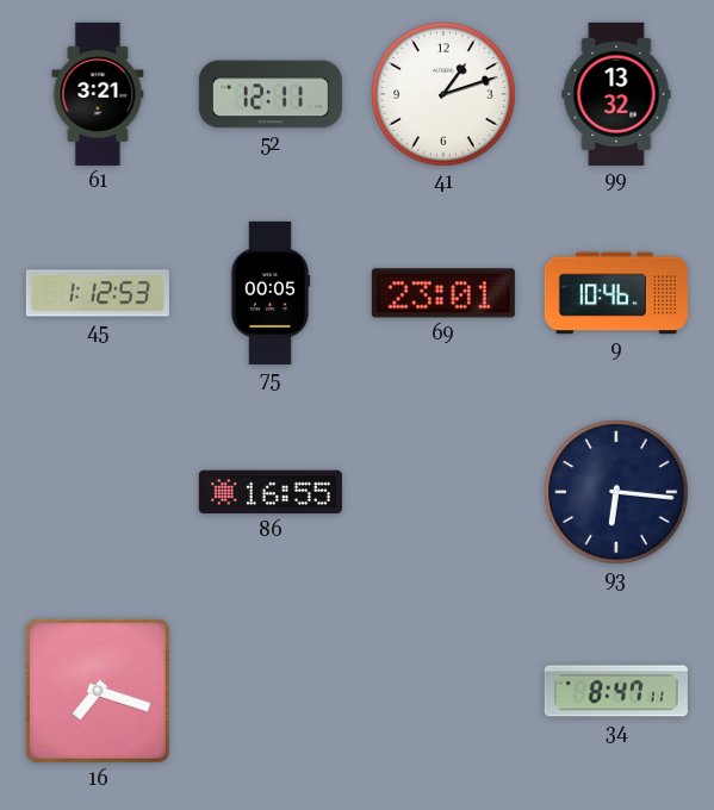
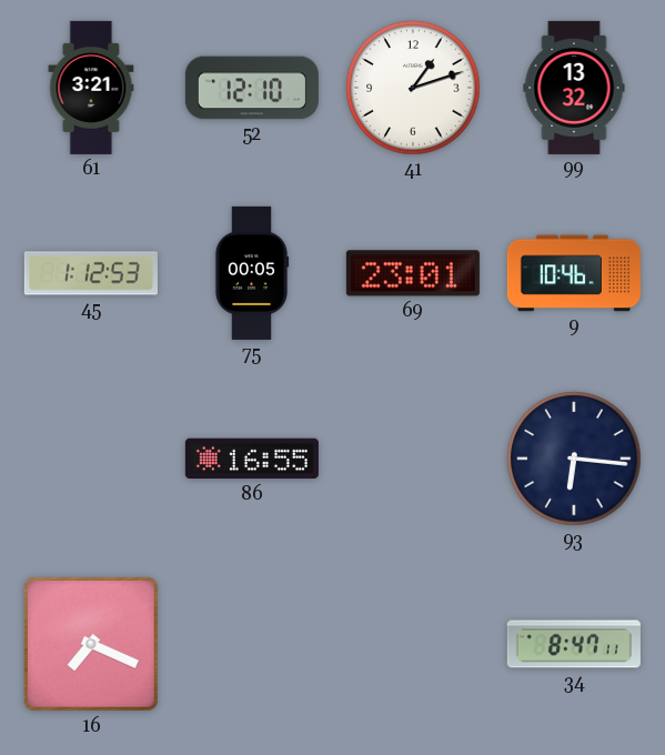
52: 12:11 -> 12:10 (252, 88)
16: 7:18 -> 7:19 (91, 644)
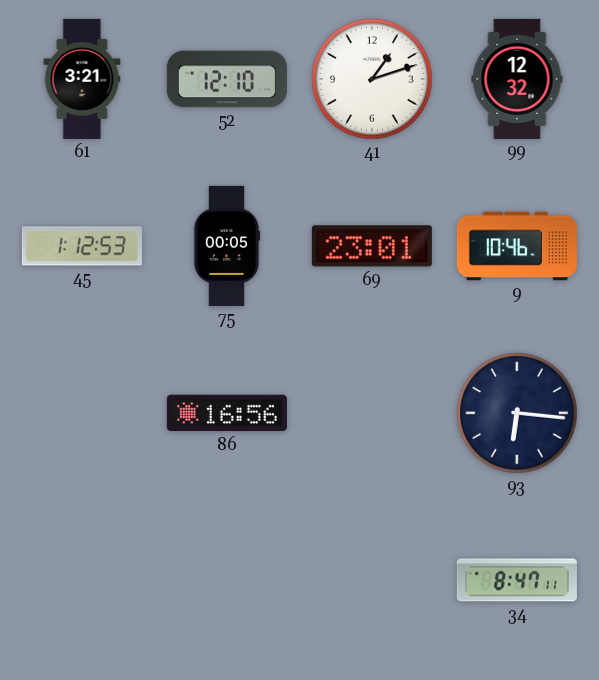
99: 13:32 -> 12:32 (517, 79)
86: 16:55 -> 16:56 (227, 413)
16: 7:19 -> none (91, 644)
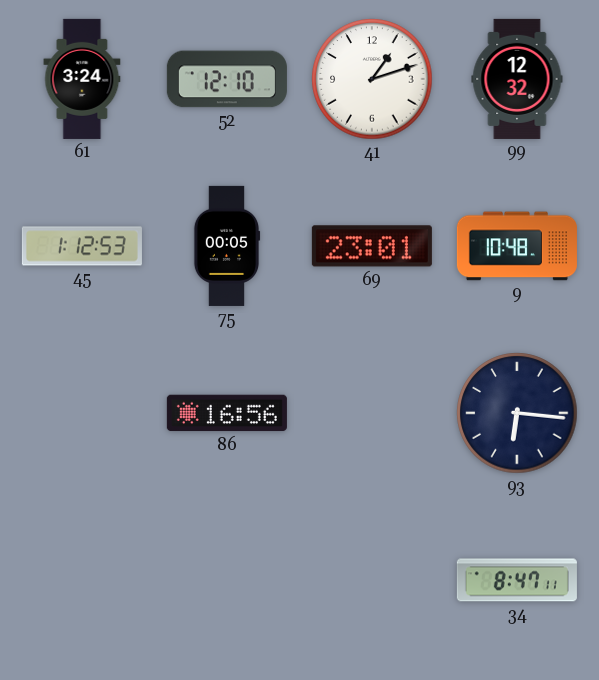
61: 3:21 -> 3:24 (82, 79)
9: 10:46 -> 10:48 (517, 246)
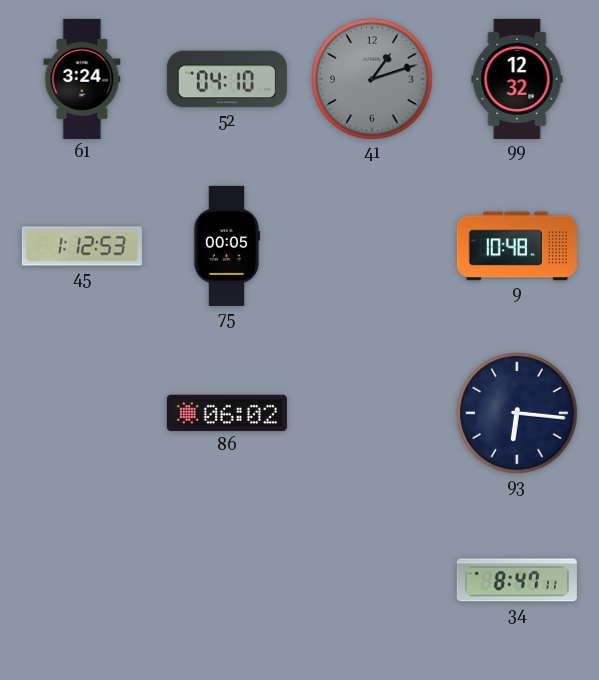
52: 12:10 -> 04:10 (227, 79)
41 dial: white -> grey (372, 79)
69: 23:01 -> none (372, 246)
86: 16:56 -> 06:02 (227, 413)
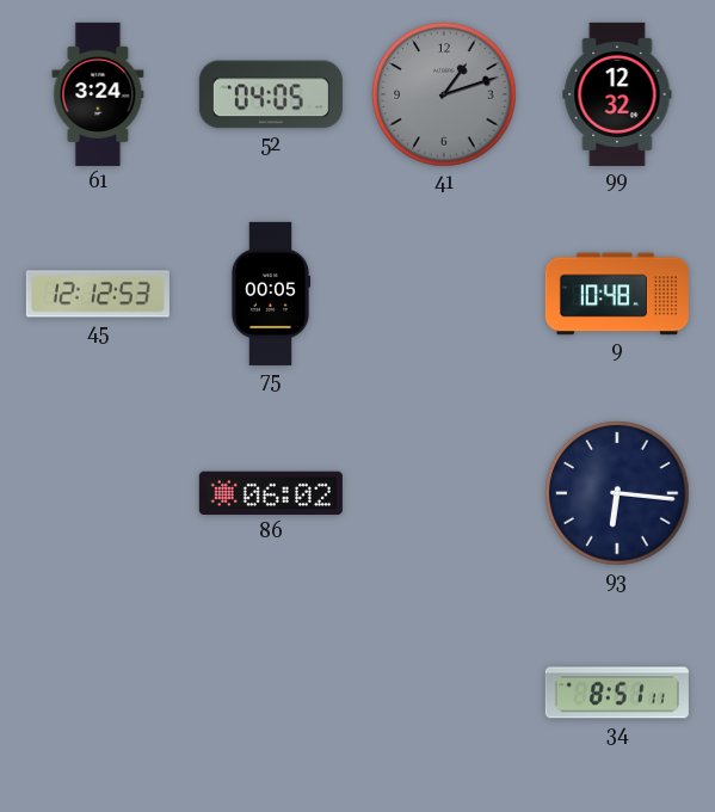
52: 04:10 -> 04:05 (271, 94)
45: 1:12 -> 12:12 (98, 294)
34: 8:47 -> 8:51 (617, 693)
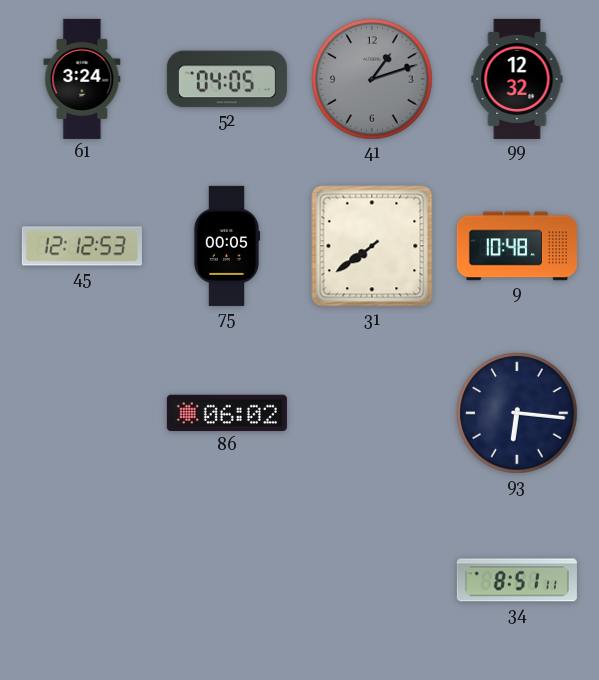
31: none -> 7:39 (372, 246)
